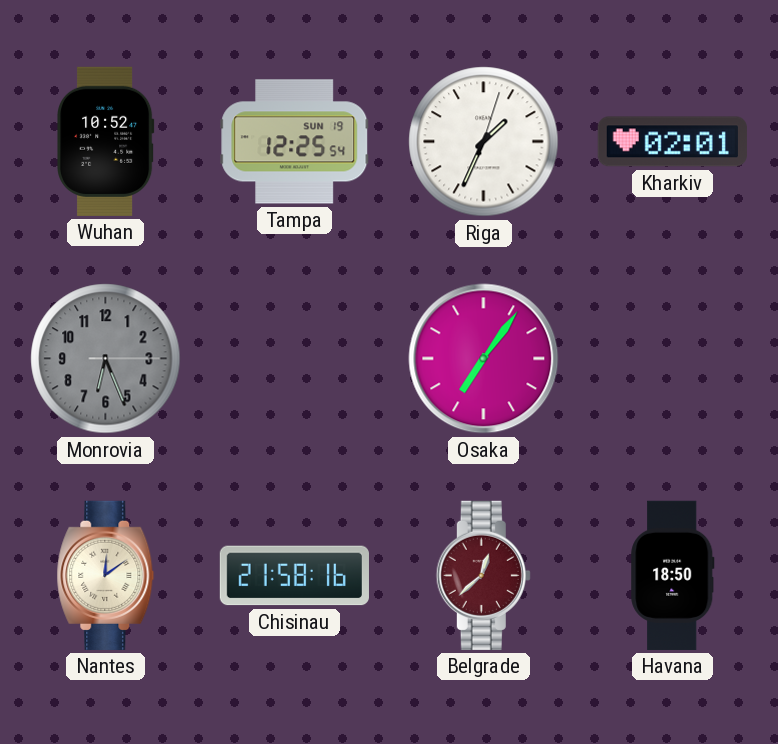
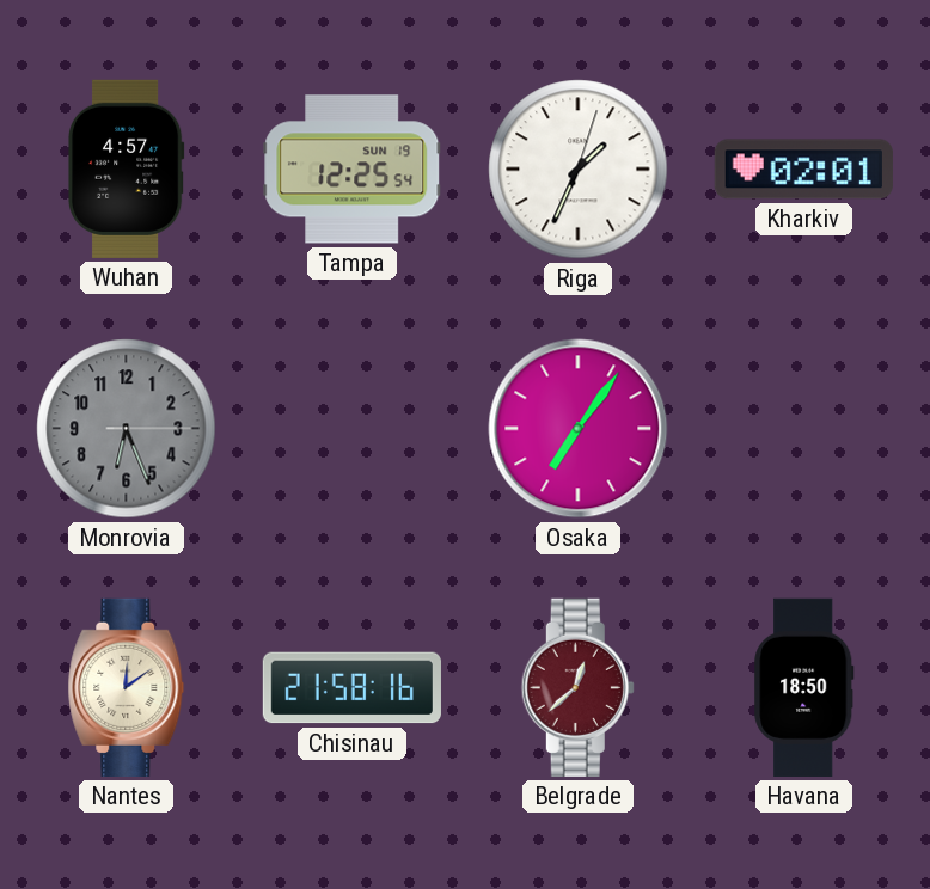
Wuhan: 10:52 -> 4:57 (127, 168)
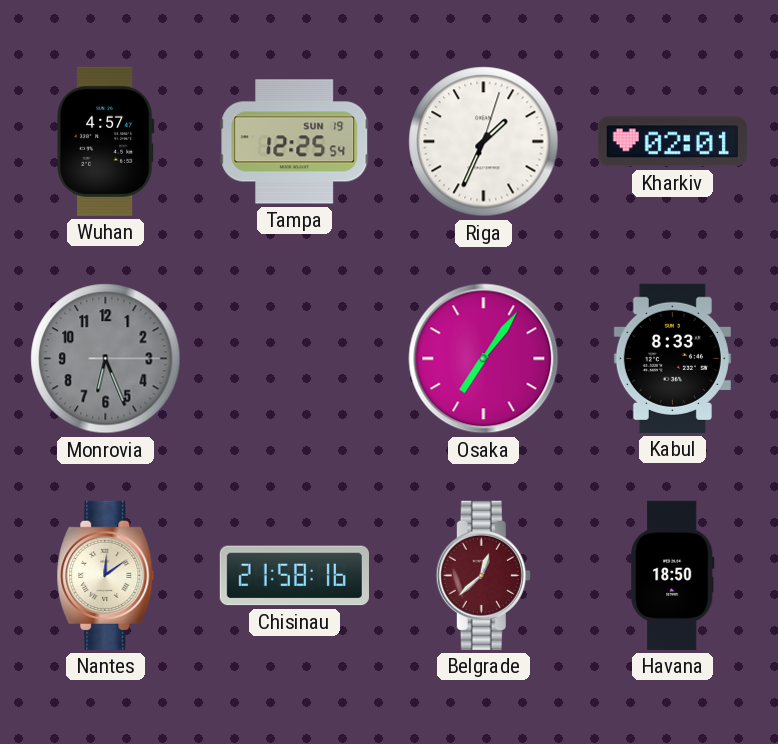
Kabul: none -> 8:33 (672, 358)
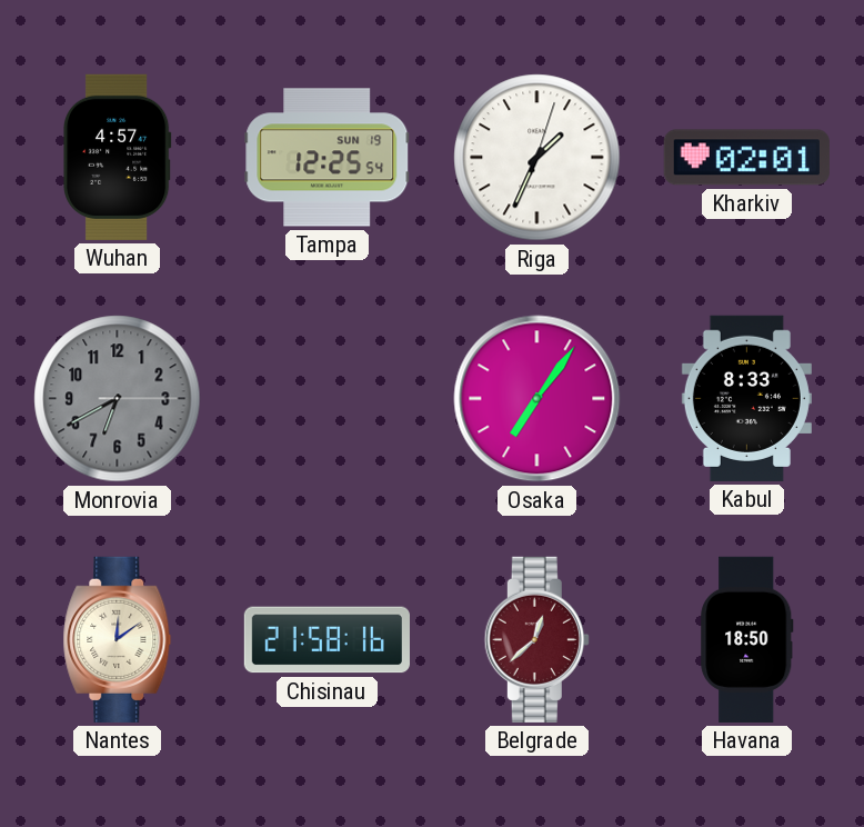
Monrovia: 6:26 -> 6:40 (118, 399)
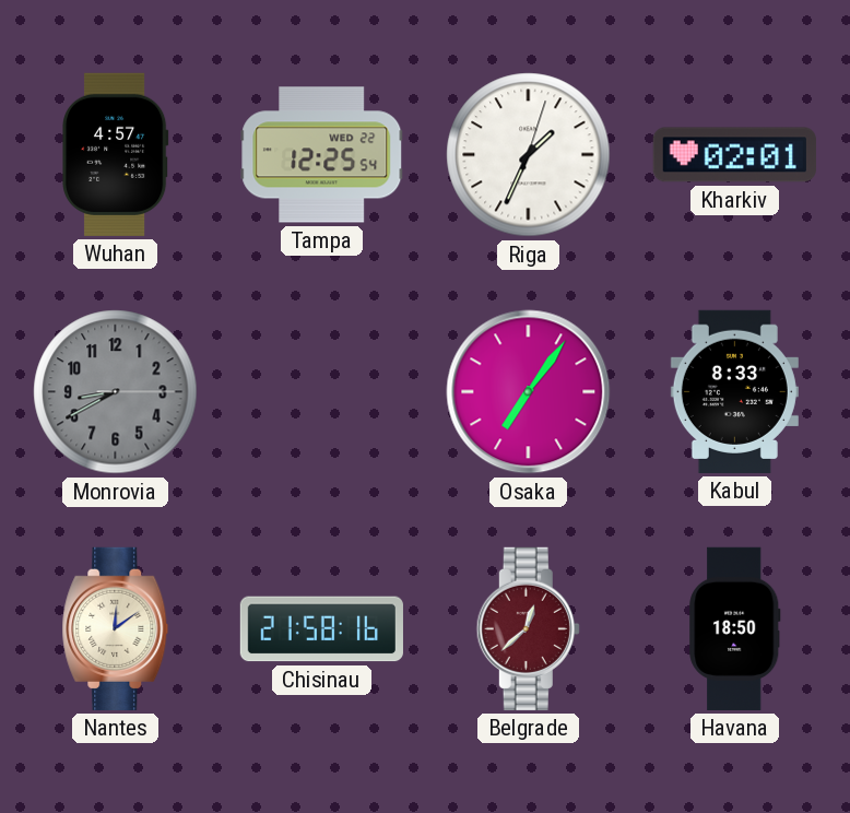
Tampa date: SUN 19 -> WED 22 (322, 155)
Monrovia: 6:40 -> 8:40 (116, 392)
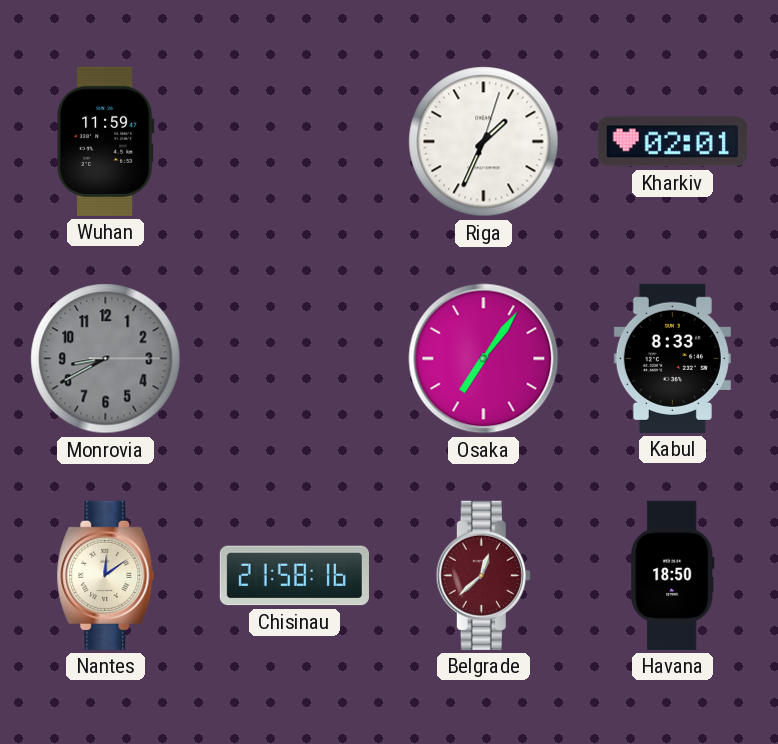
Wuhan: 4:57 -> 11:59 (106, 141)
Tampa: 12:25 -> none (322, 155)
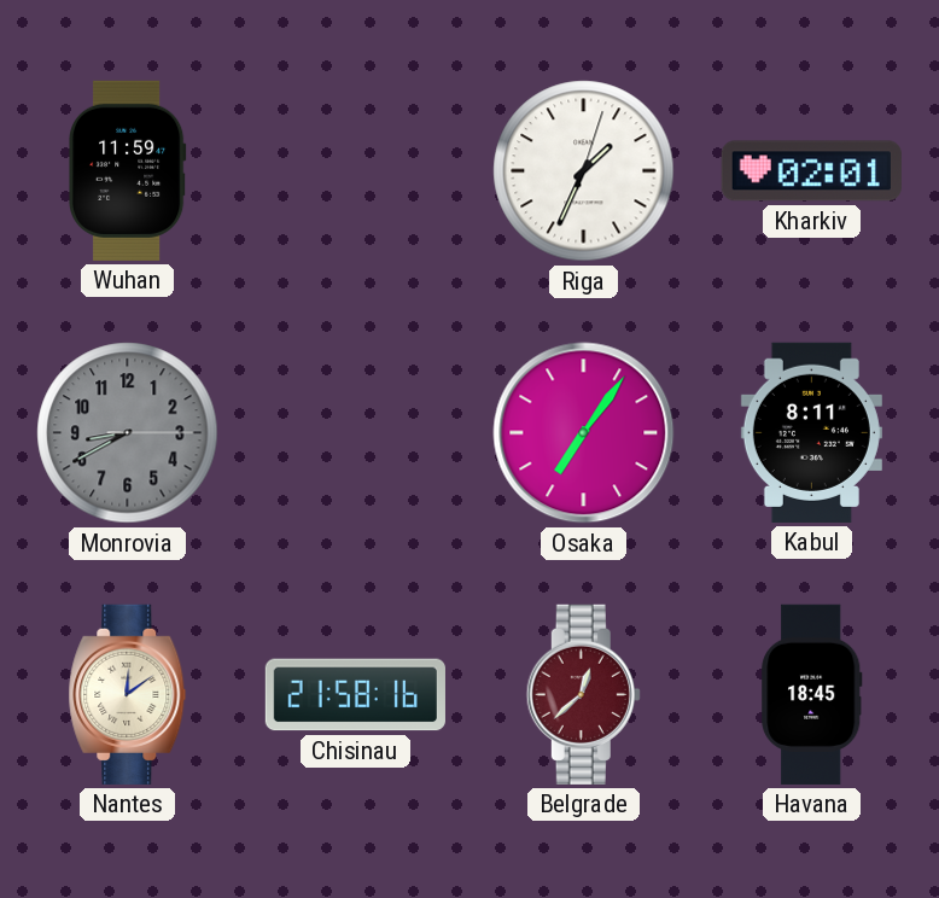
Kabul: 8:33 -> 8:11 (811, 432)
Havana: 18:50 -> 18:45 (812, 694)
